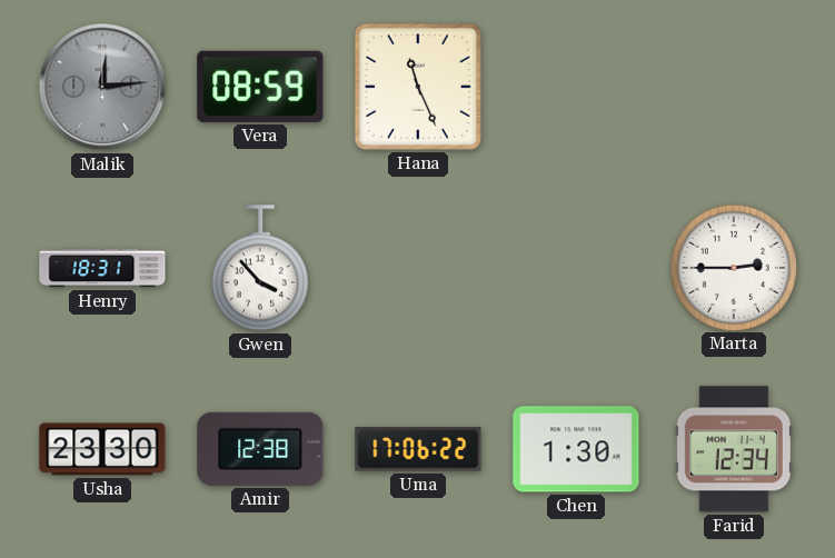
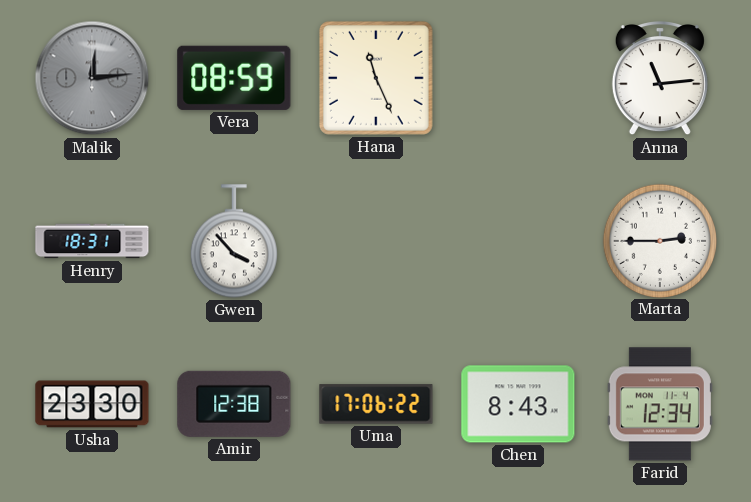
Anna: none -> 11:14 (660, 79)
Chen: 1:30 -> 8:43 (518, 404)
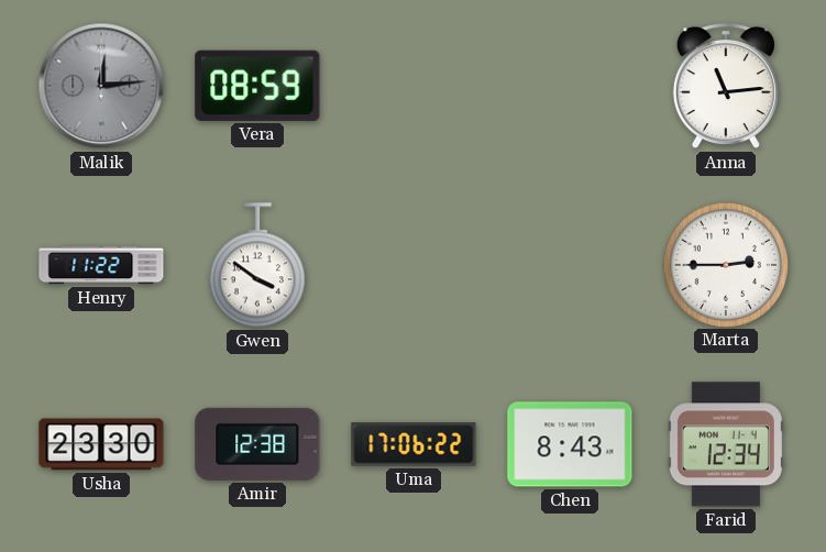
Hana: 11:26 -> none (376, 78)
Henry: 18:31 -> 11:22 (101, 265)
Gwen: 3:53 -> 3:51 (257, 265)
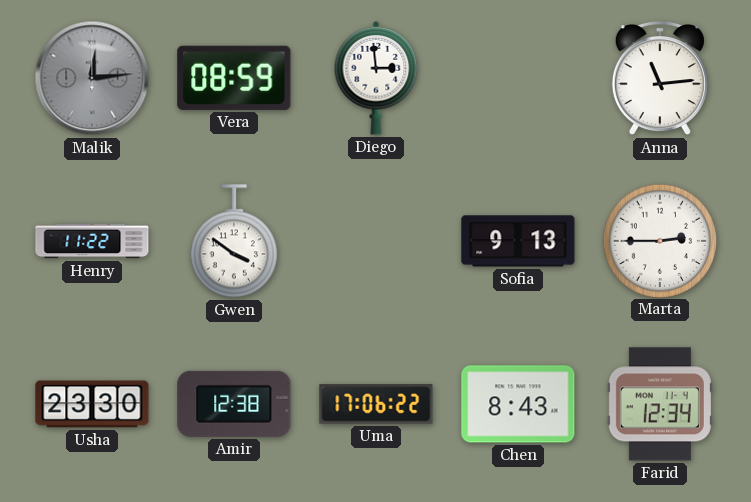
Diego: none -> 2:59 (376, 78)
Sofia: none -> 9:13 (518, 241)
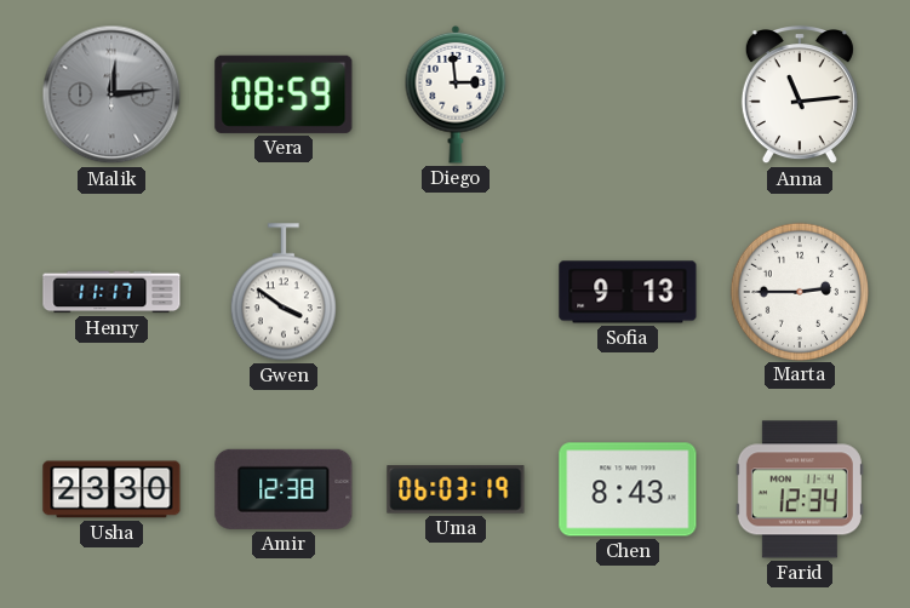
Henry: 11:22 -> 11:17 (111, 292)
Uma: 17:06 -> 06:03 (456, 489)
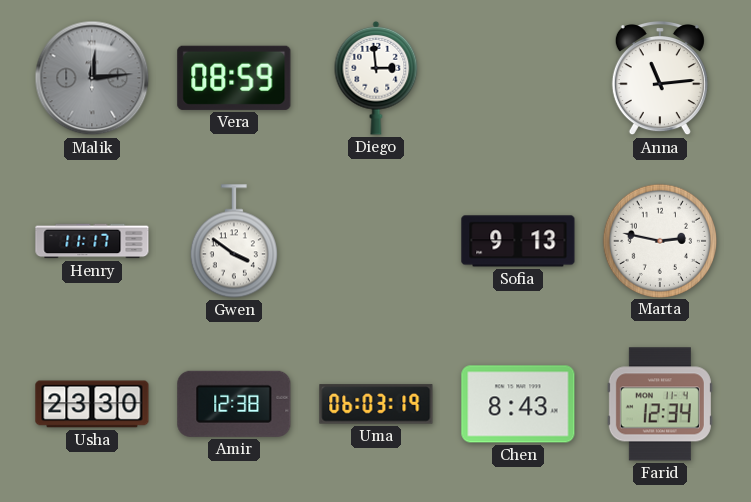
Marta: 2:45 -> 2:47 (659, 240)
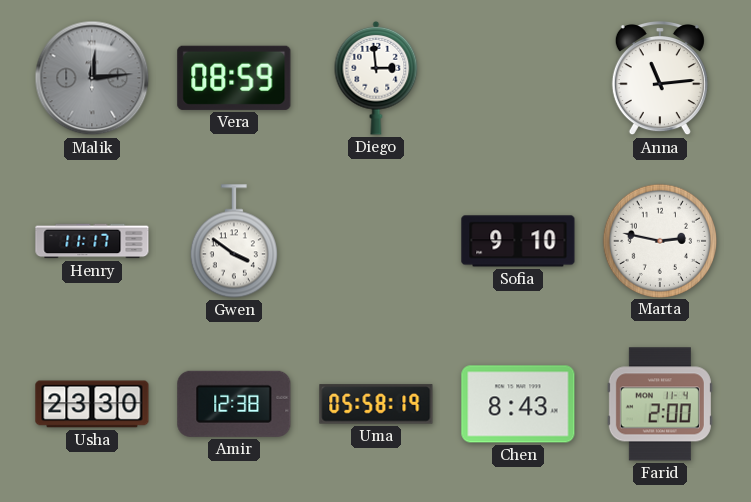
Sofia: 9:13 -> 9:10 (518, 241)
Uma: 06:03 -> 05:58 (376, 404)
Farid: 12:34 -> 2:00 (660, 404)
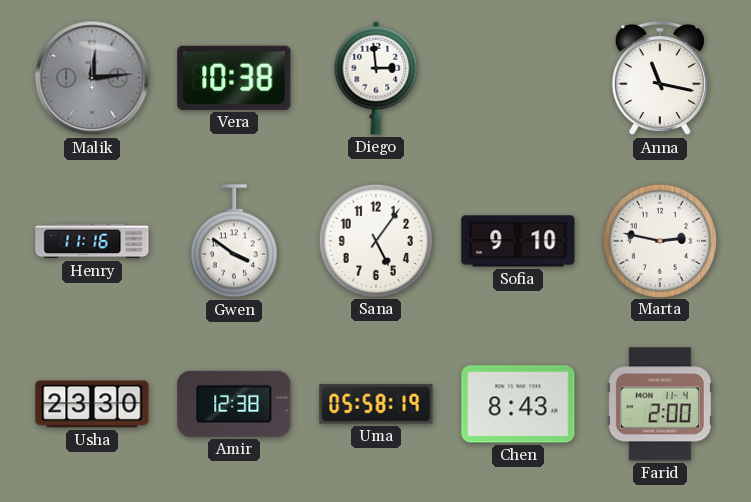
Vera: 08:59 -> 10:38 (234, 78)
Anna: 11:14 -> 11:17 (660, 79)
Henry: 11:17 -> 11:16 (92, 241)
Sana: none -> 5:06 (375, 240)
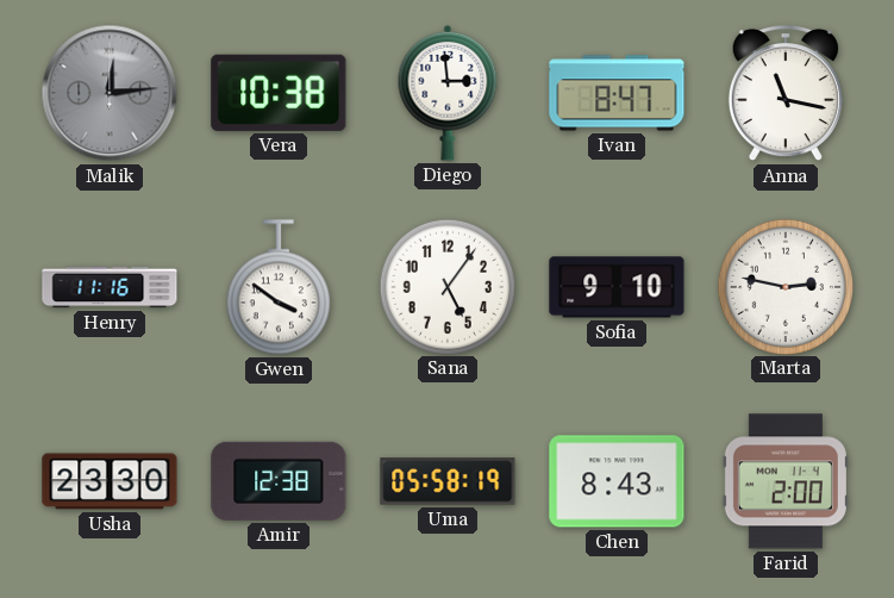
Ivan: none -> 8:47 (617, 93)
